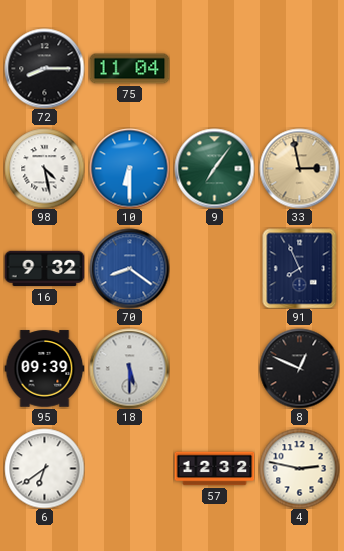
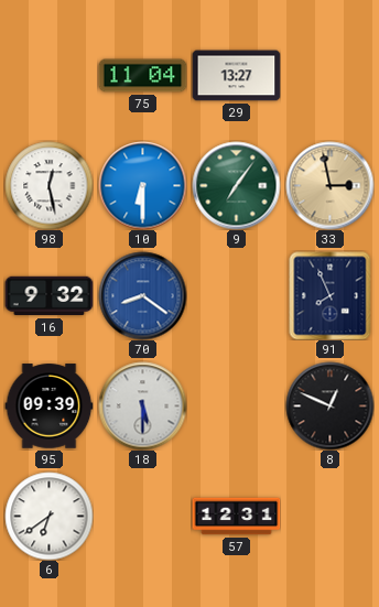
72: 8:15 -> none (44, 68)
29: none -> 13:27 (236, 76)
98: 4:28 -> 12:28 (48, 185)
57: 12:32 -> 12:31 (236, 517)
4: 2:47 -> none (299, 468)
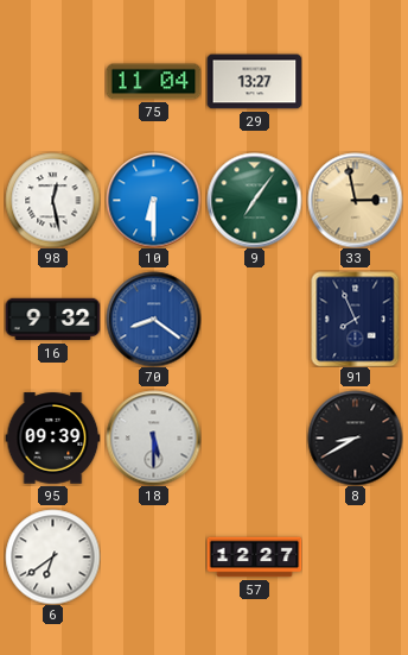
8: 12:49 -> 8:40 (355, 437)
57: 12:31 -> 12:27 (254, 558)
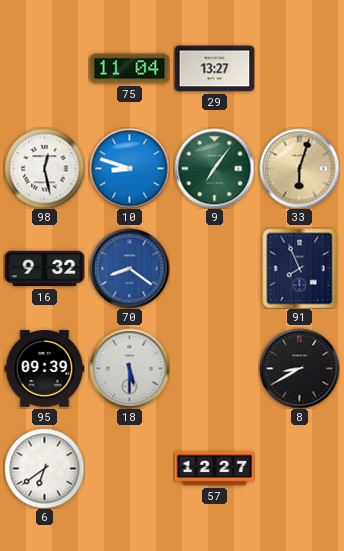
10: 6:30 -> 8:48 (129, 168)
33: 2:58 -> 6:03 (299, 168)
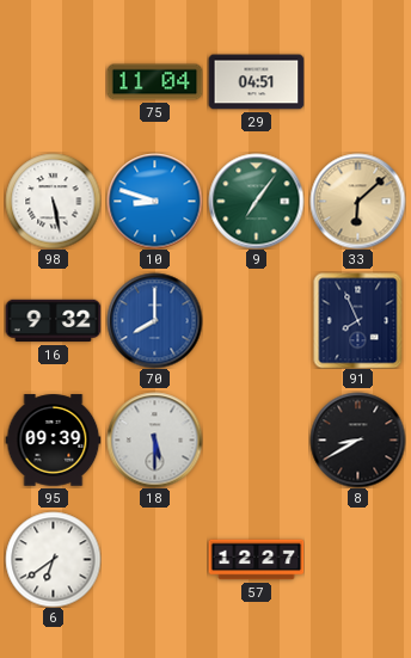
29: 13:27 -> 04:51 (256, 82)
98: 12:28 -> 5:28 (53, 201)
33: 6:03 -> 6:08 (357, 201)
70: 8:21 -> 8:00 (154, 320)
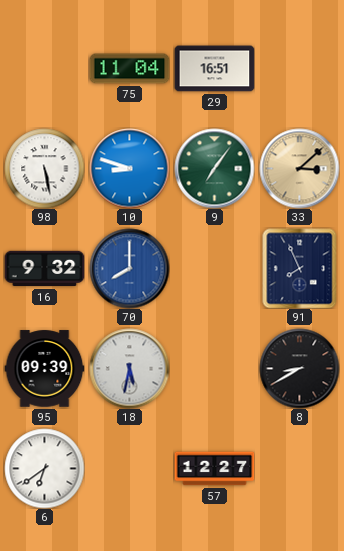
29: 04:51 -> 16:51 (214, 69)
33: 6:08 -> 3:08 (299, 168)
18: 5:30 -> 5:32 (129, 368)
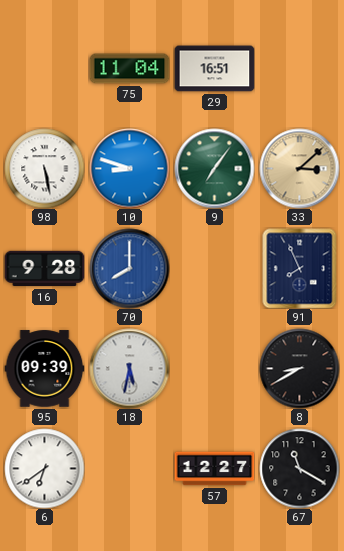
16: 9:32 -> 9:28 (44, 269)
67: none -> 11:20 (299, 468)
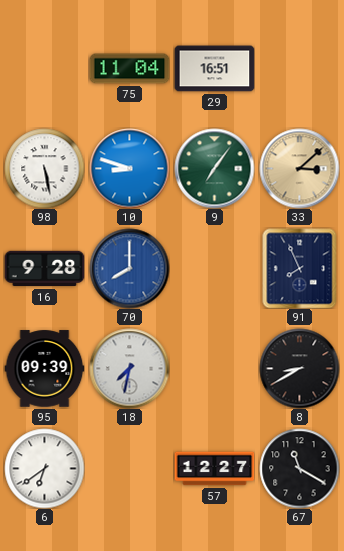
18: 5:32 -> 7:32 (129, 368)
